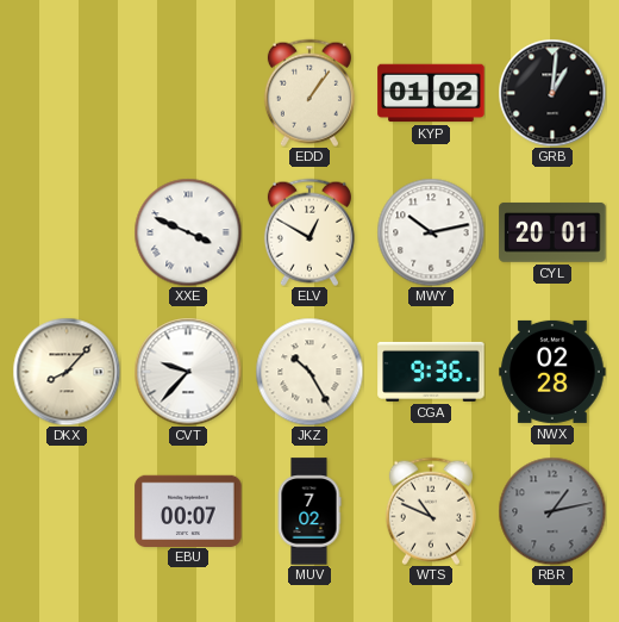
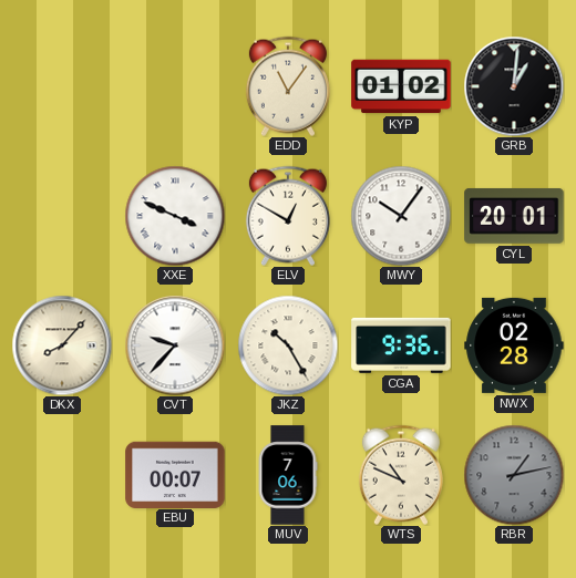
EDD: 1:06 -> 11:06 (288, 86)
MWY: 10:13 -> 10:06 (401, 216)
MUV: 7:02 -> 7:06 (288, 475)
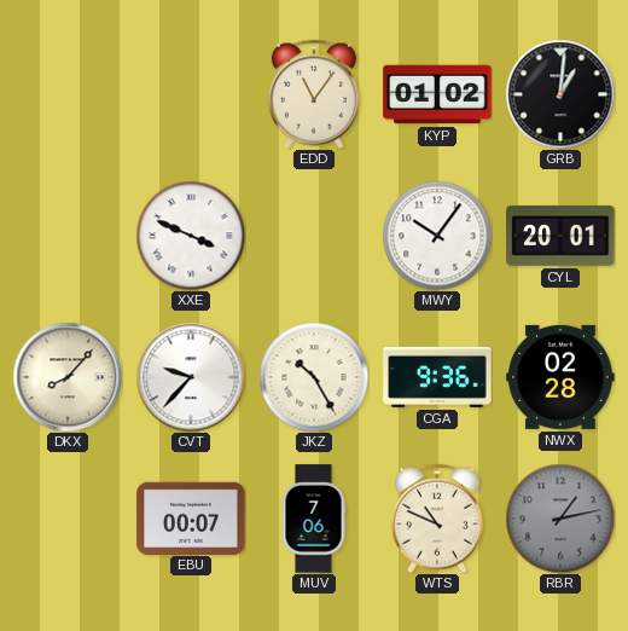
ELV: 12:50 -> none (288, 216)
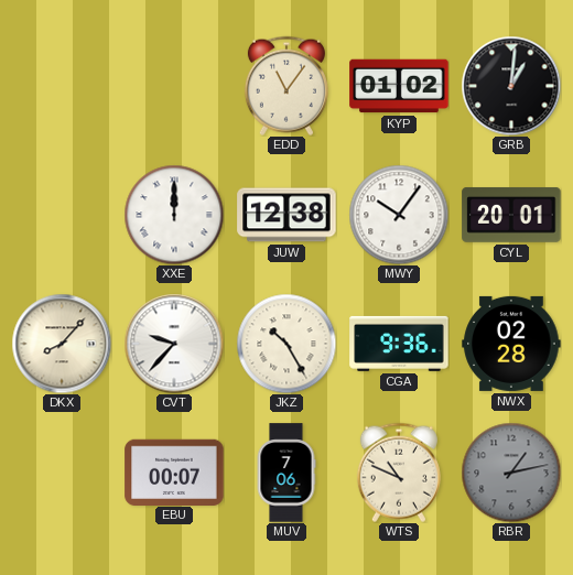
XXE: 3:49 -> 12:00 (174, 215)
JUW: none -> 12:38 (286, 215)
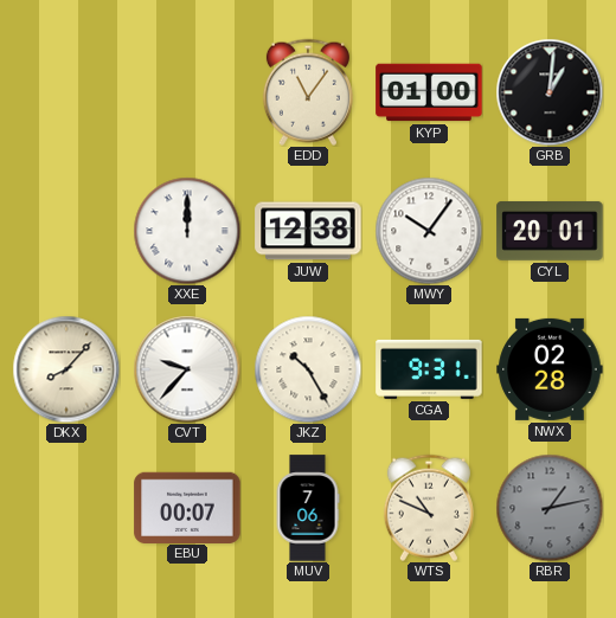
KYP: 01:02 -> 01:00 (429, 92)
CGA: 9:36 -> 9:31 (429, 369)
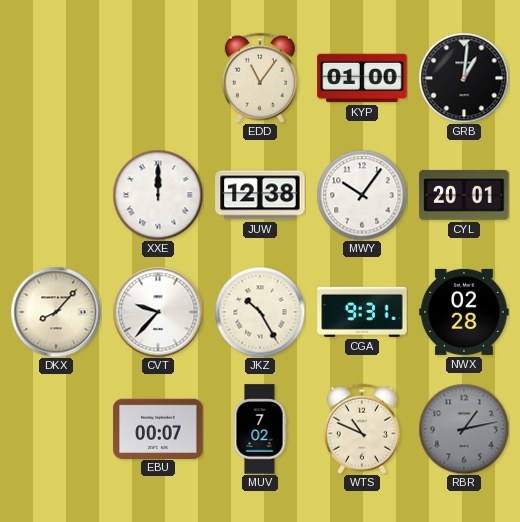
MUV: 7:06 -> 7:02 (260, 429)
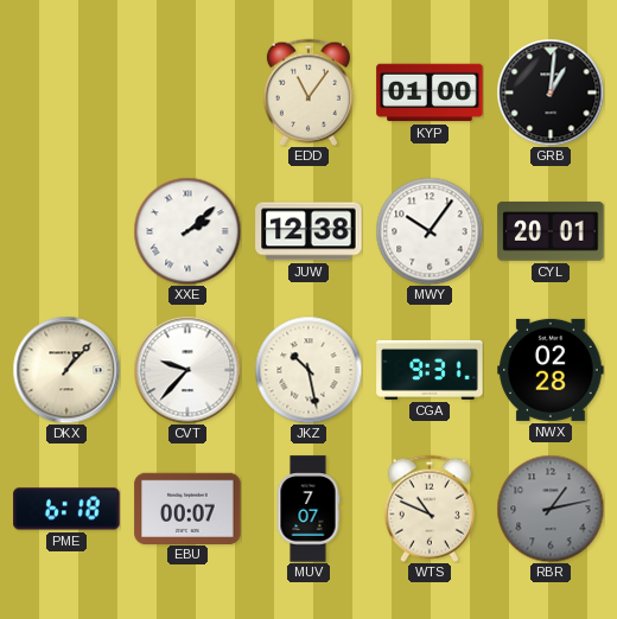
XXE: 12:00 -> 2:08 (187, 231)
DKX: 8:07 -> 1:07 (66, 370)
JKZ: 10:25 -> 10:28 (308, 370)
PME: none -> 6:18 (66, 509)
MUV: 7:02 -> 7:07 (308, 509)
